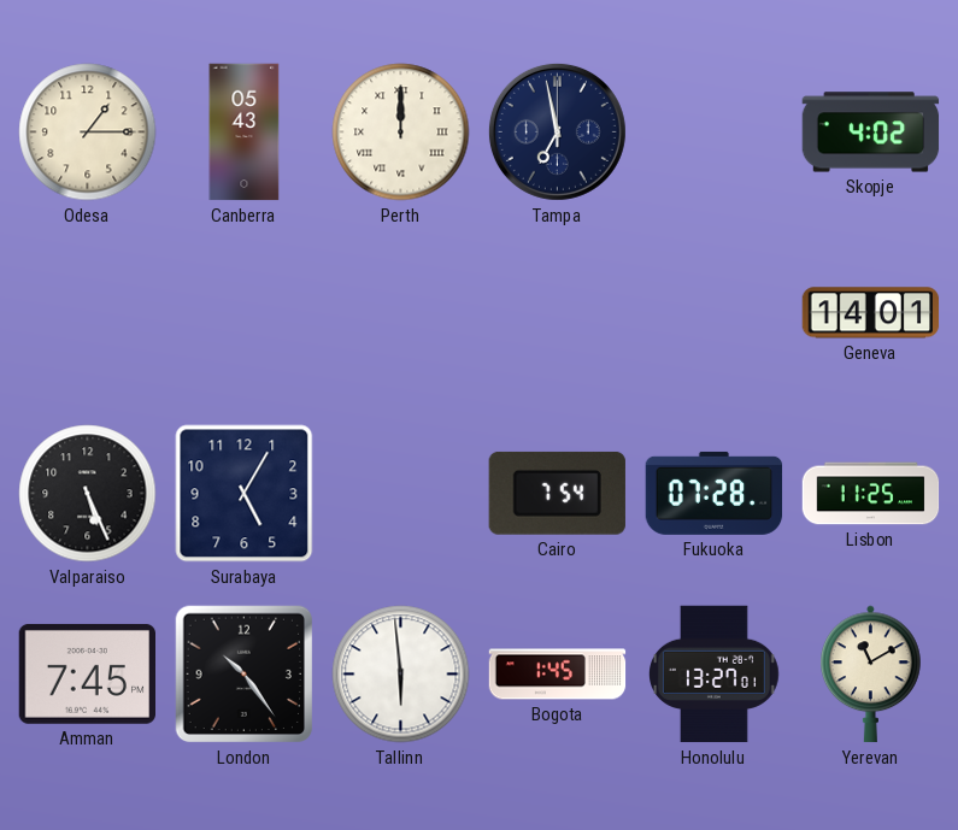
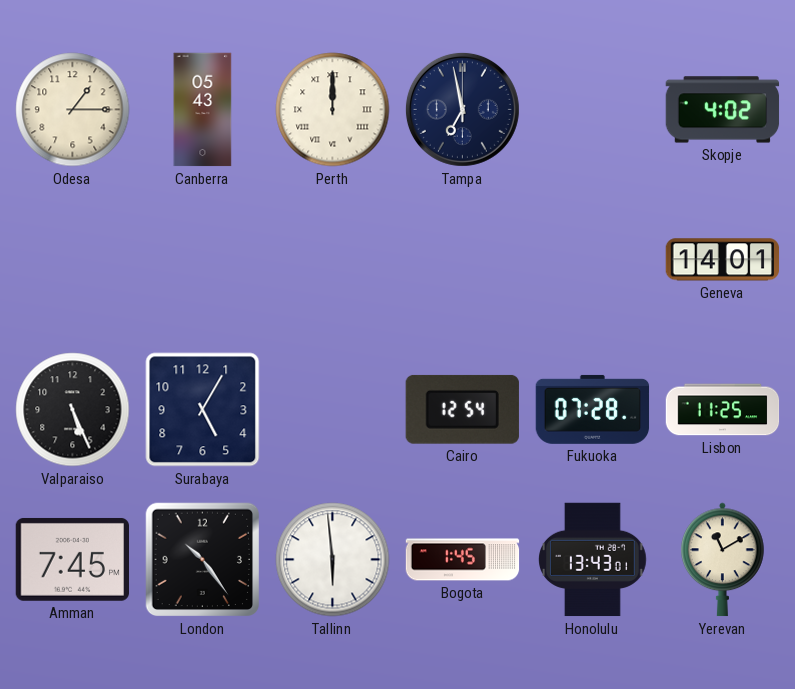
Cairo: 7:54 -> 12:54 (462, 409)
Honolulu: 13:27 -> 13:43 (593, 560)
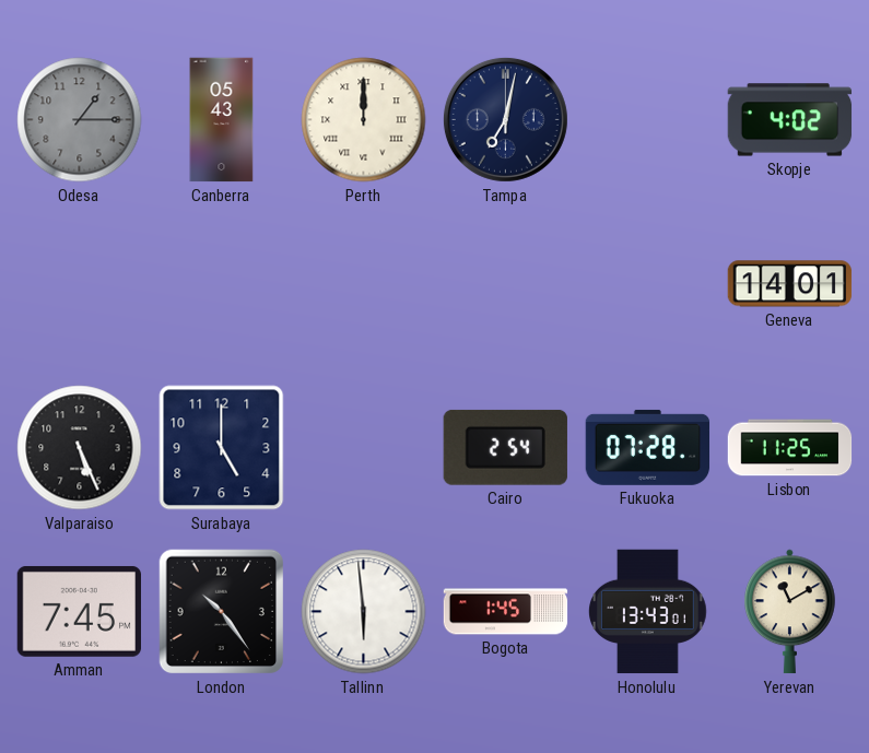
Odesa dial: cream -> grey (80, 120)
Tampa: 6:58 -> 7:02 (505, 119)
Surabaya: 5:05 -> 5:00 (222, 448)
Cairo: 12:54 -> 2:54 (505, 447)
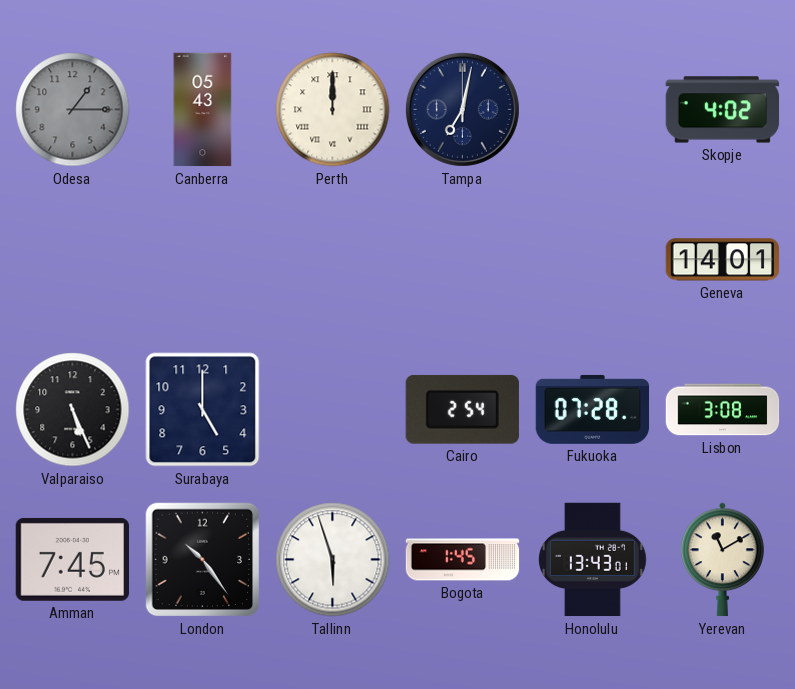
Lisbon: 11:25 -> 3:08 (723, 410)
Tallinn: 5:59 -> 5:57 (333, 560)
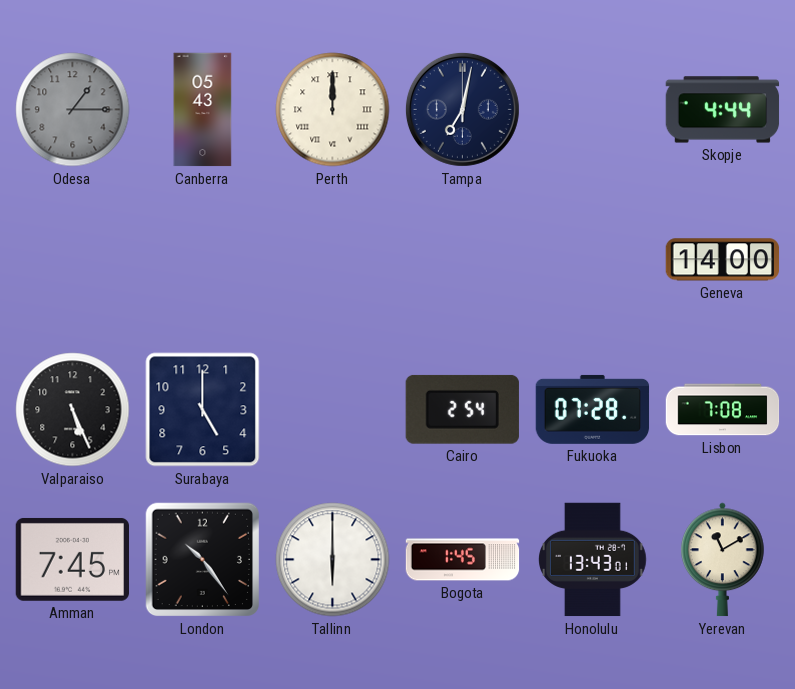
Skopje: 4:02 -> 4:44 (723, 110)
Geneva: 14:01 -> 14:00 (723, 260)
Lisbon: 3:08 -> 7:08 (723, 410)
Tallinn: 5:57 -> 6:00 (333, 560)
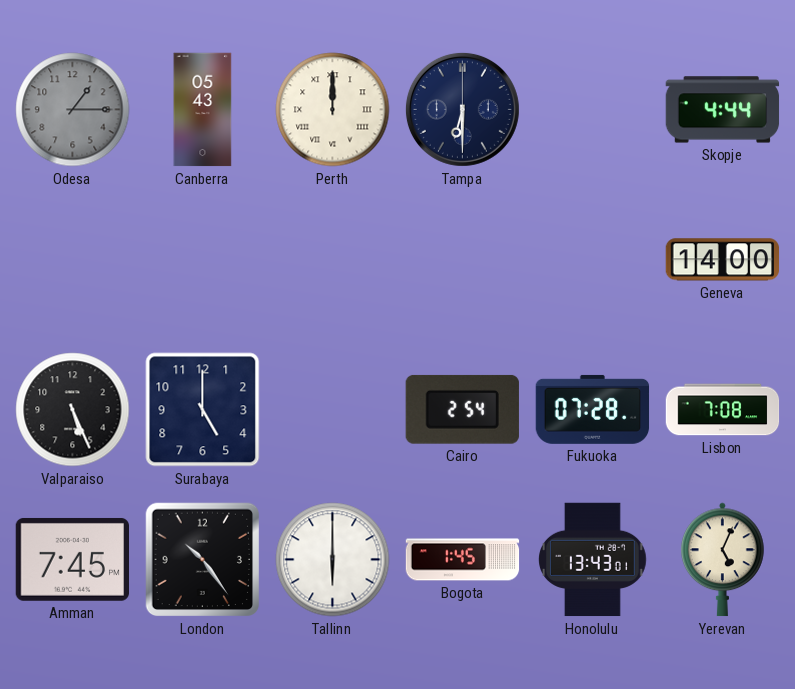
Tampa: 7:02 -> 6:30 (462, 109)
Yerevan: 11:10 -> 5:04 (723, 560)
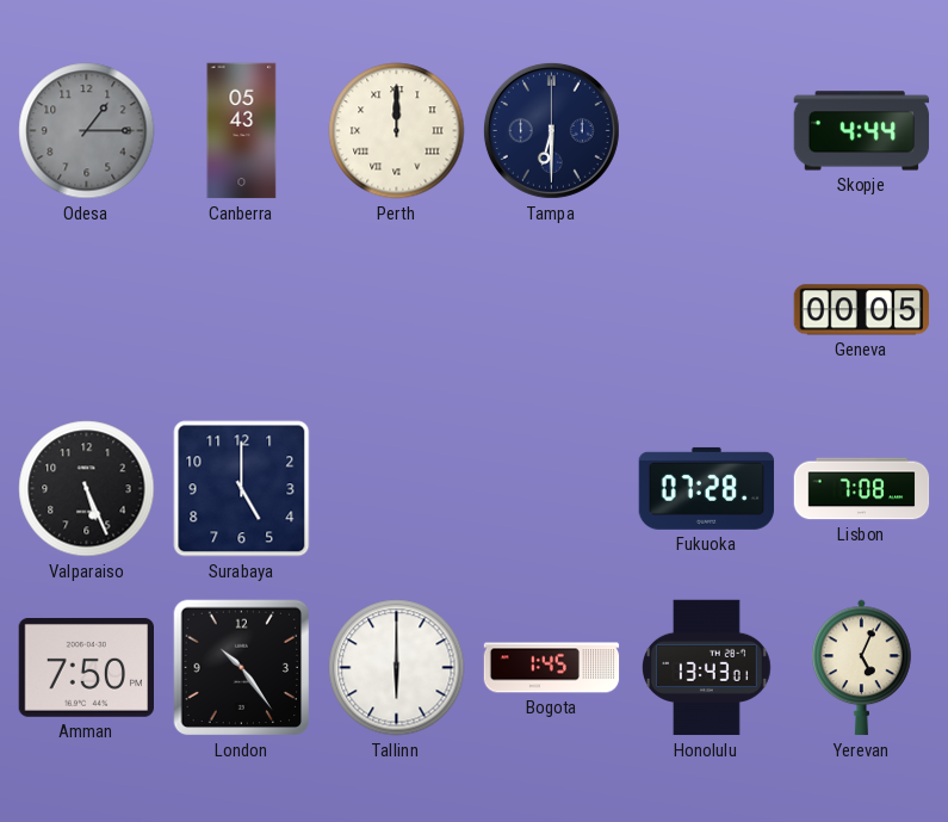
Geneva: 14:00 -> 00:05 (862, 310)
Cairo: 2:54 -> none (462, 409)
Amman: 7:45 -> 7:50 (86, 667)
